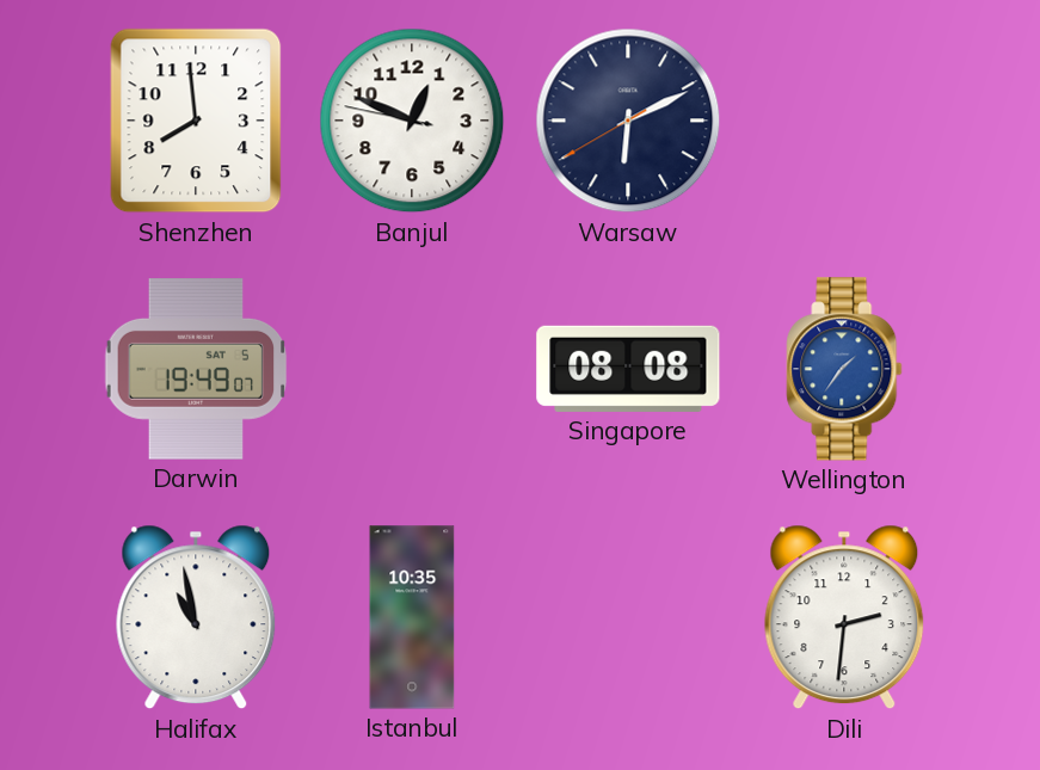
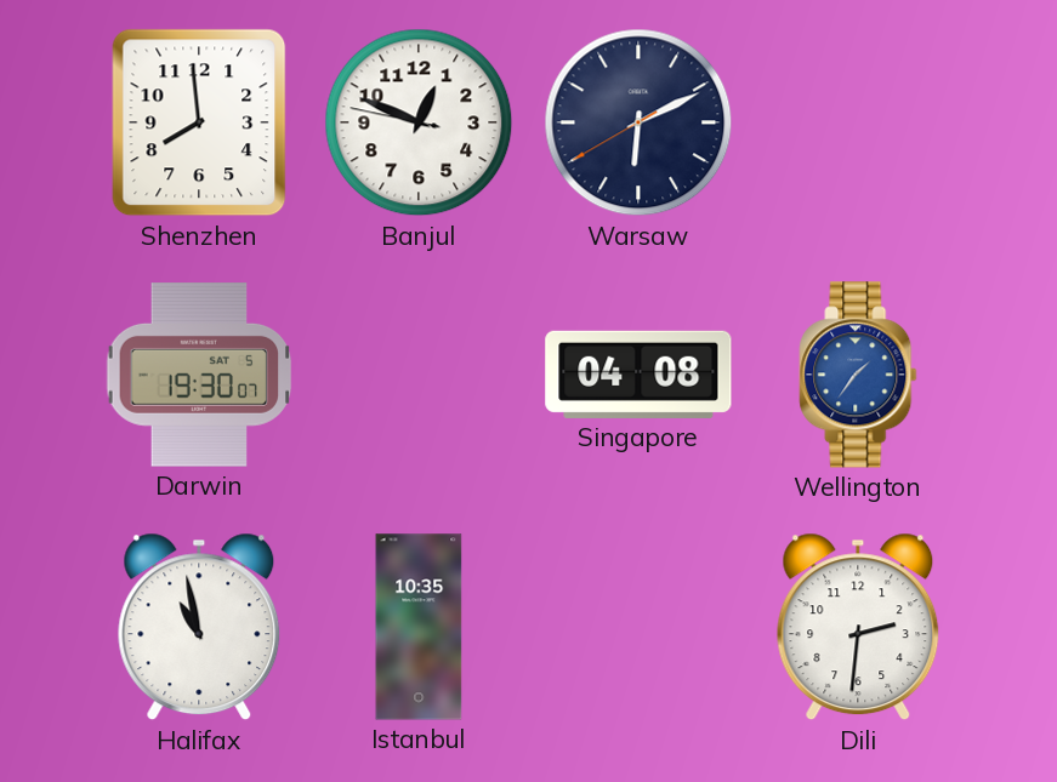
Darwin: 19:49 -> 19:30 (199, 375)
Singapore: 08:08 -> 04:08 (638, 375)
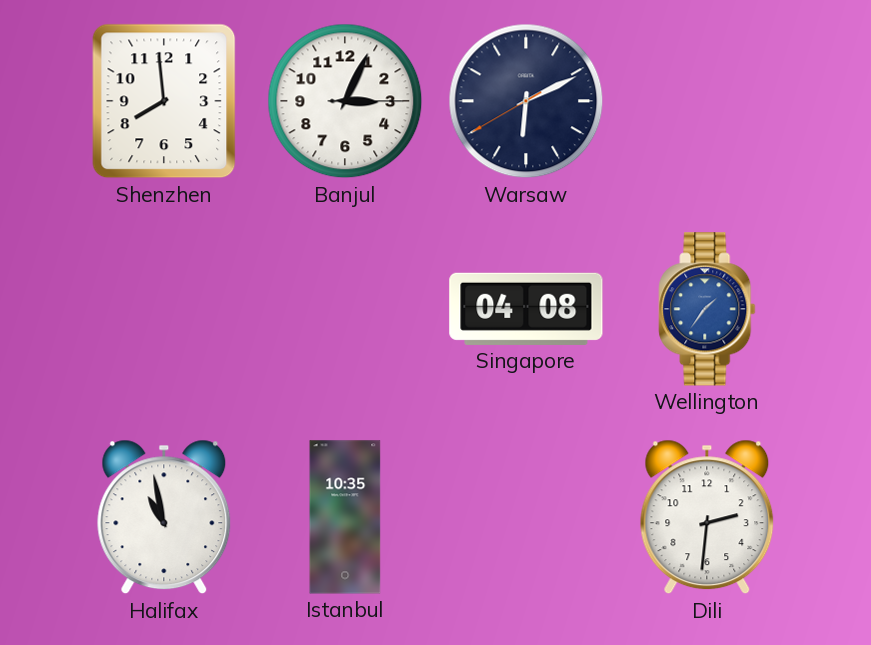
Banjul: 12:48 -> 3:04 (345, 101)
Darwin: 19:30 -> none (199, 375)
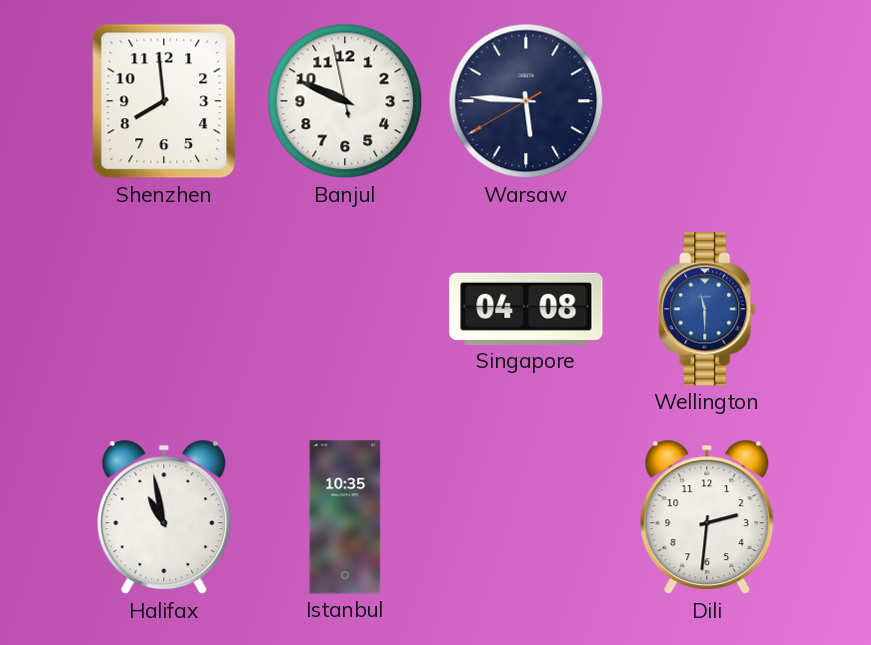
Banjul: 3:04 -> 9:48 (345, 101)
Warsaw: 6:10 -> 5:45 (526, 101)
Wellington: 1:36 -> 11:30 (707, 309)
